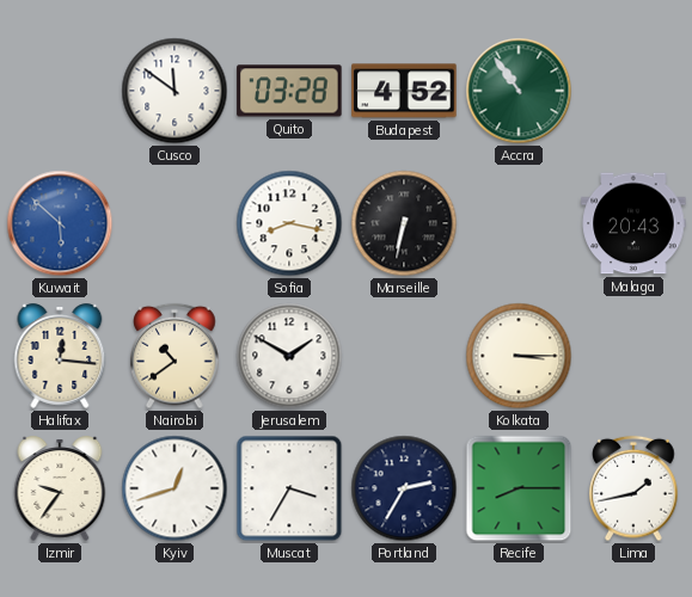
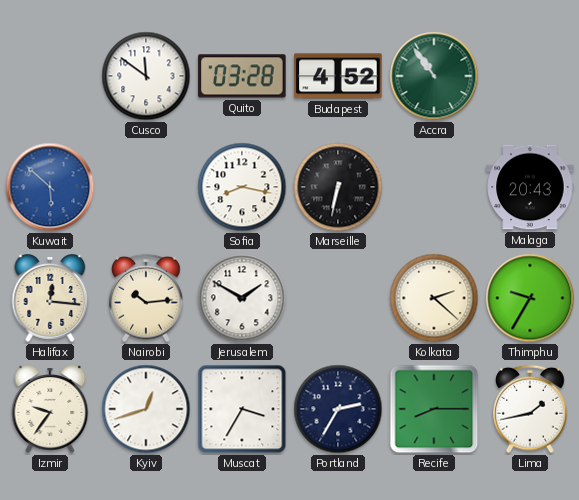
Nairobi: 10:39 -> 10:14 (146, 298)
Kolkata: 3:15 -> 2:22 (434, 298)
Thimphu: none -> 9:35 (530, 298)
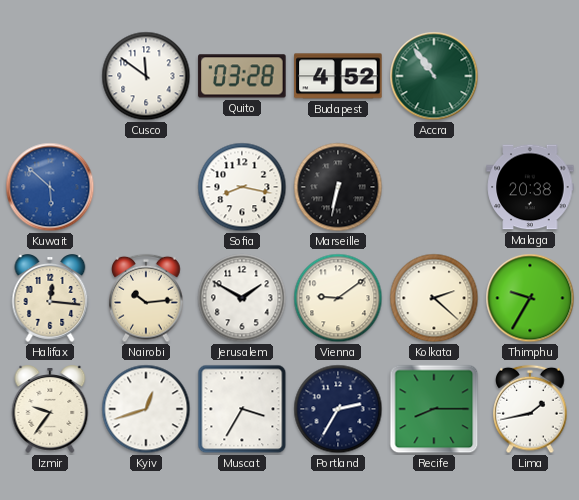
Malaga: 20:43 -> 20:38 (530, 187)
Vienna: none -> 9:09 (338, 298)
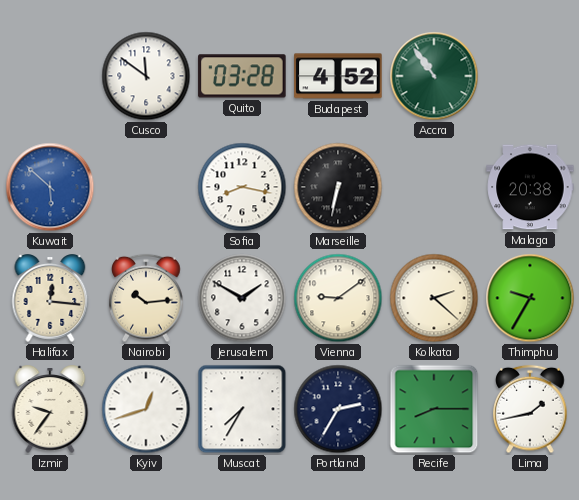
Muscat: 3:35 -> 7:35 (242, 409)
